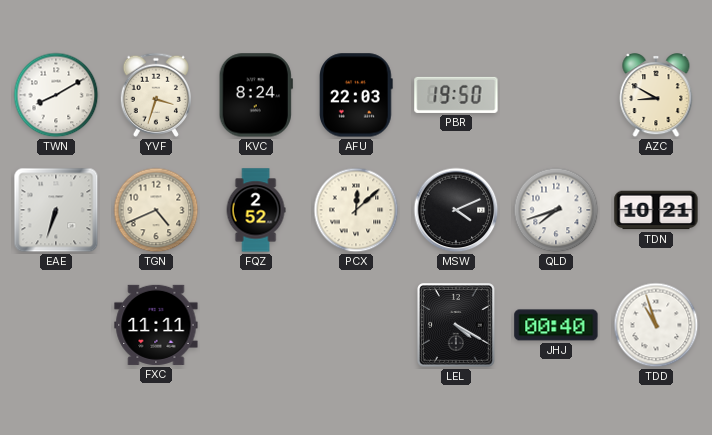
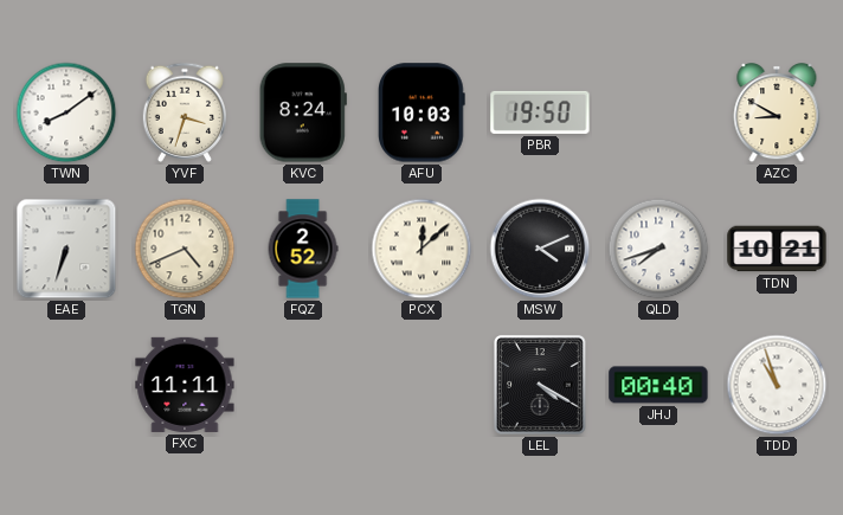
TWN: 8:10 -> 8:09 (66, 112)
AFU: 22:03 -> 10:03 (423, 112)
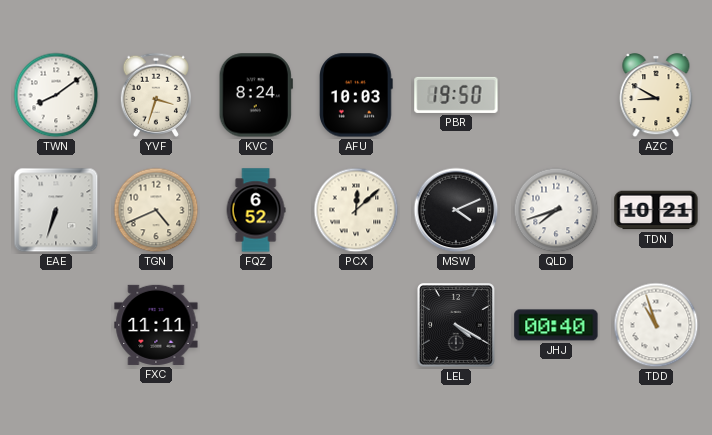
FQZ: 2:52 -> 6:52 (256, 210)
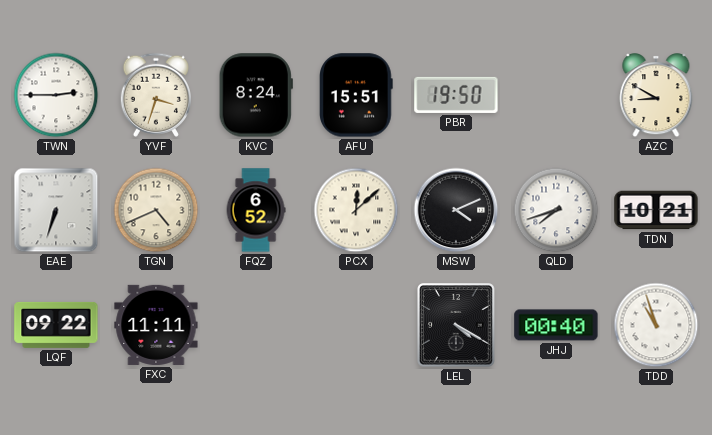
TWN: 8:09 -> 2:45 (56, 95)
AFU: 10:03 -> 15:51 (357, 95)
LQF: none -> 09:22 (56, 325)
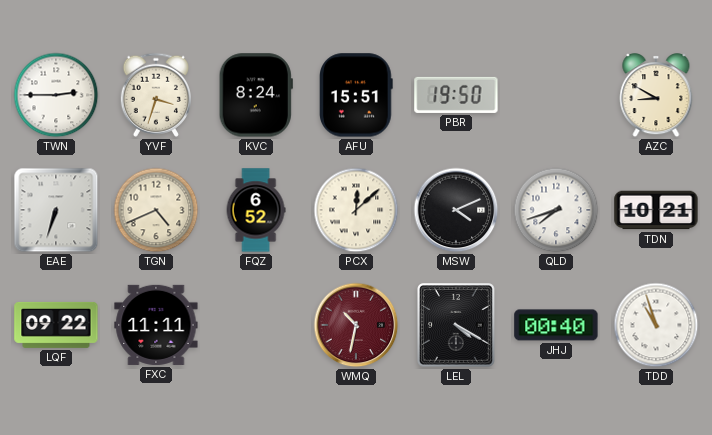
WMQ: none -> 10:32 (356, 325)
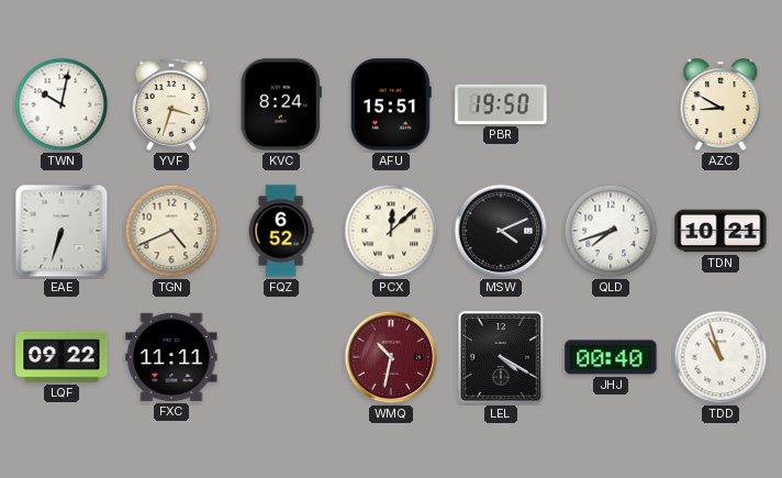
TWN: 2:45 -> 10:02 (62, 104)
